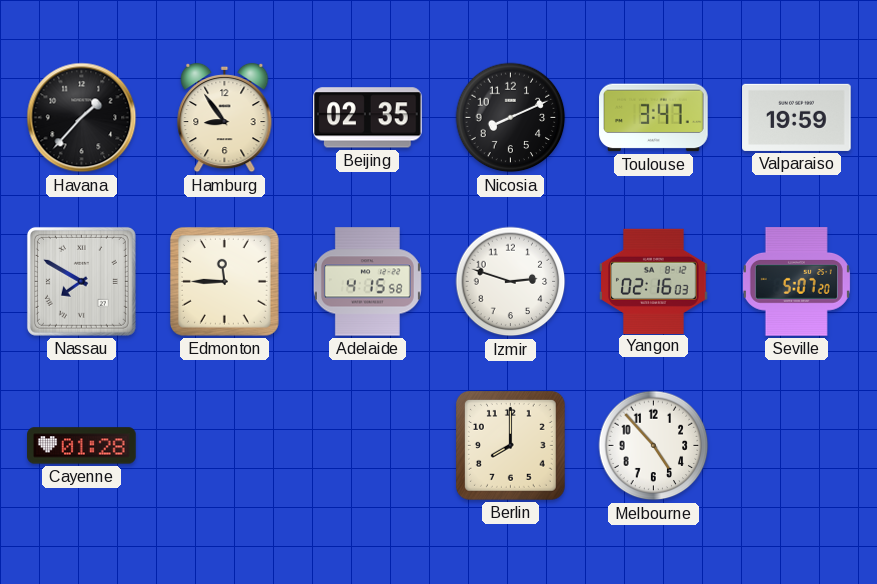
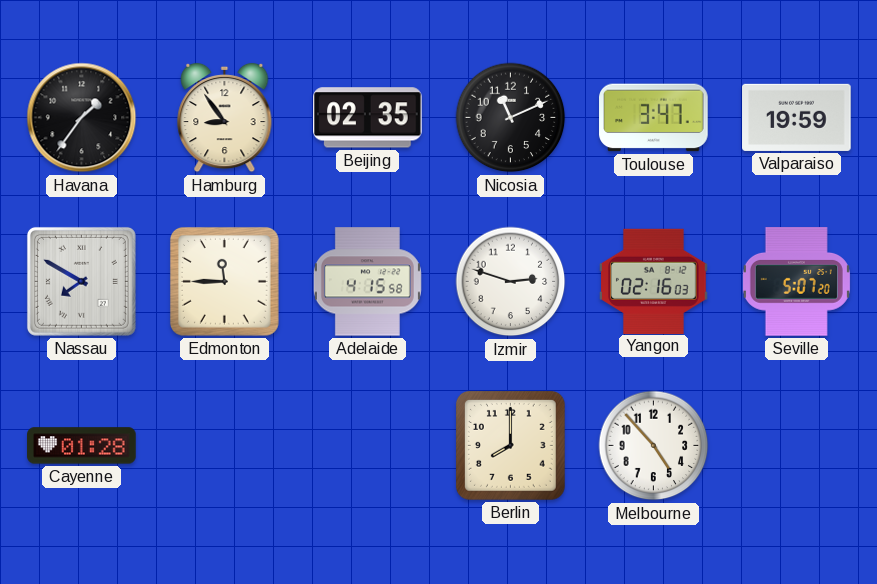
Havana: 1:37 -> 1:36 (82, 118)
Nicosia: 8:11 -> 11:11 (511, 118)
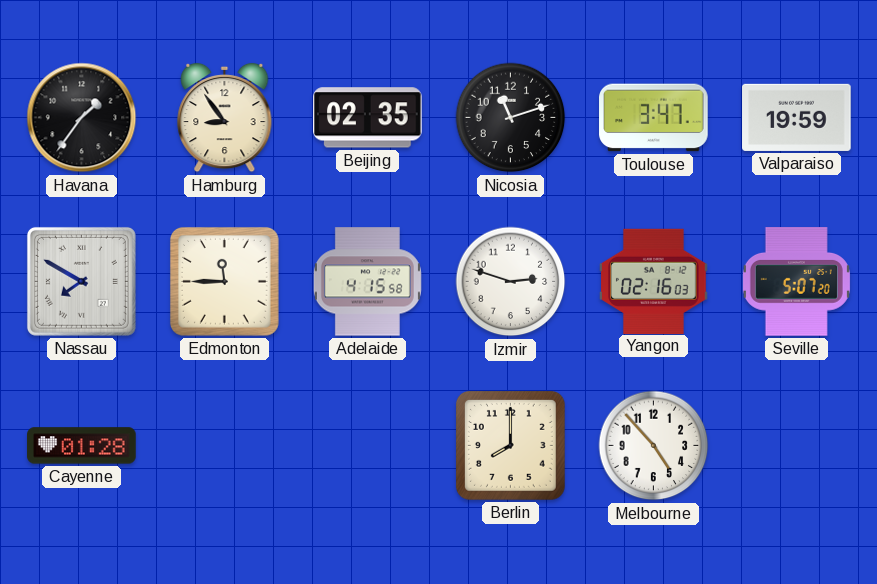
Nicosia: 11:11 -> 11:12 (511, 118)
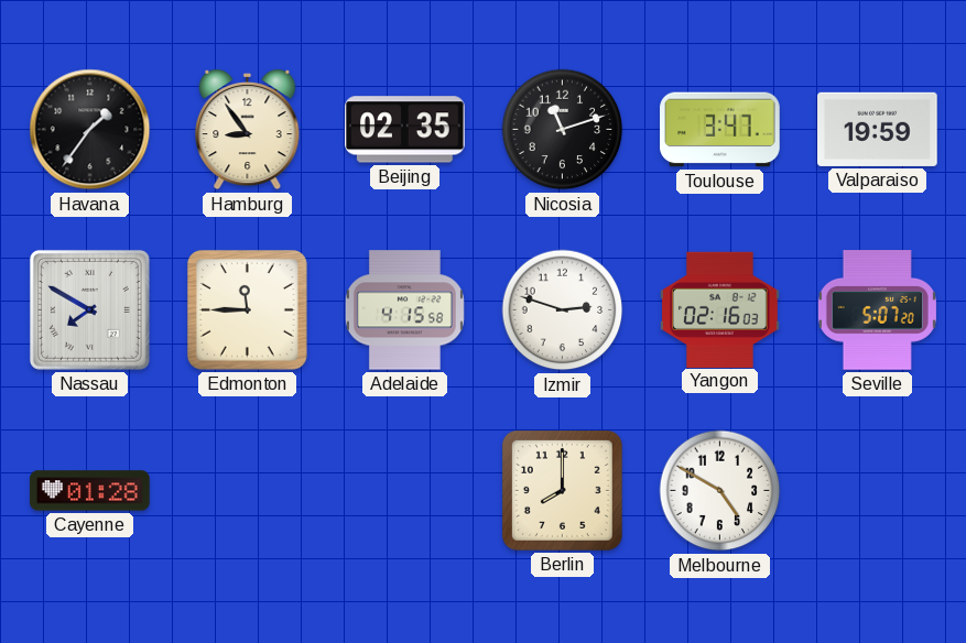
Melbourne: 4:53 -> 4:50 (720, 491)
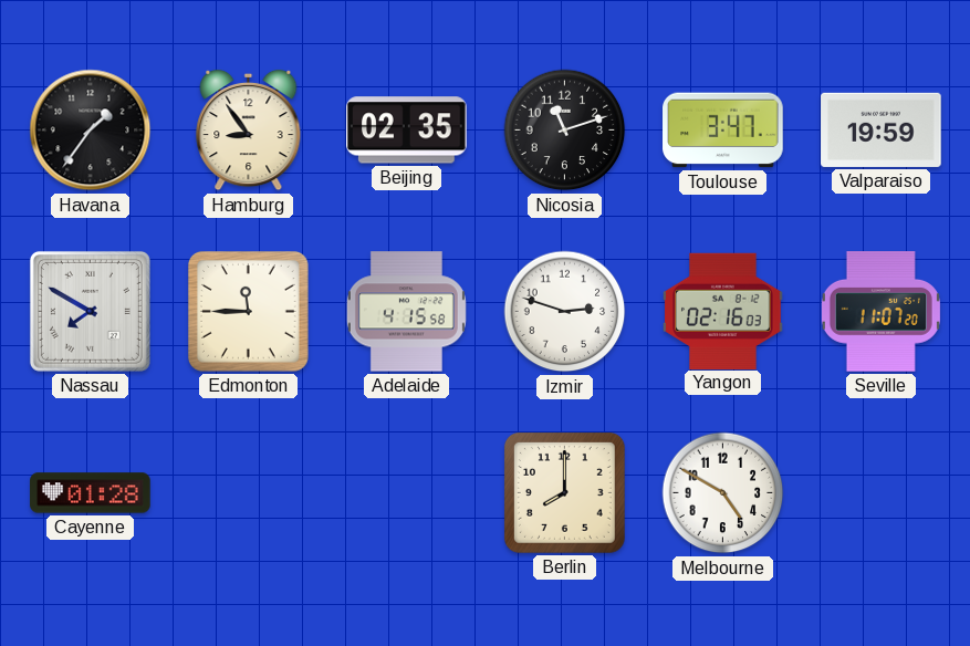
Seville: 5:07 -> 11:07 (880, 312)
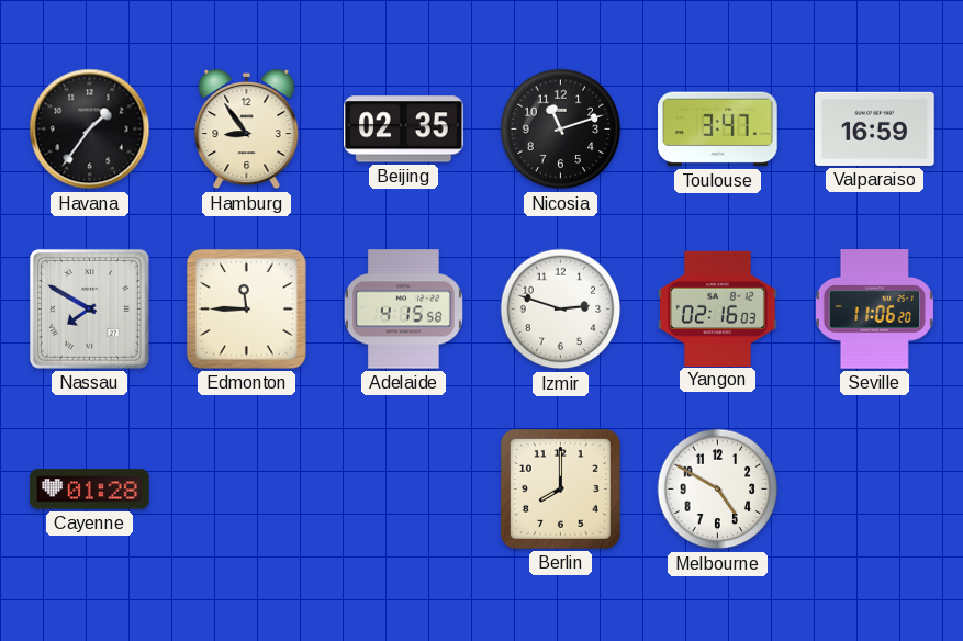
Valparaiso: 19:59 -> 16:59 (875, 128)
Seville: 11:07 -> 11:06 (874, 310)
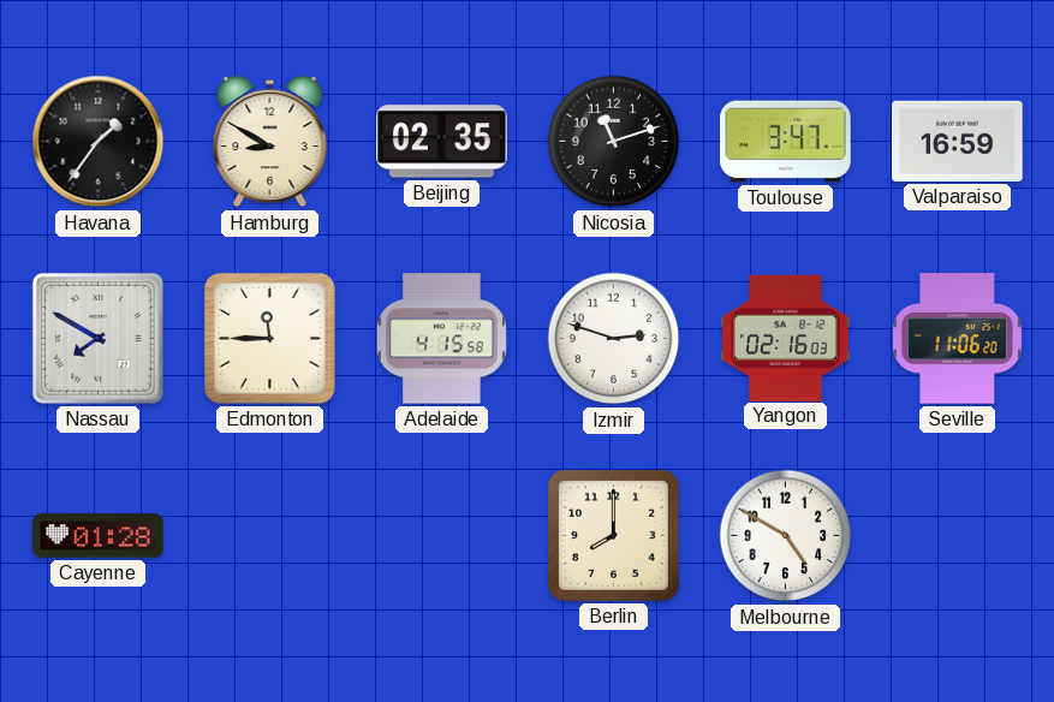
Hamburg: 8:54 -> 8:50 (270, 142)
